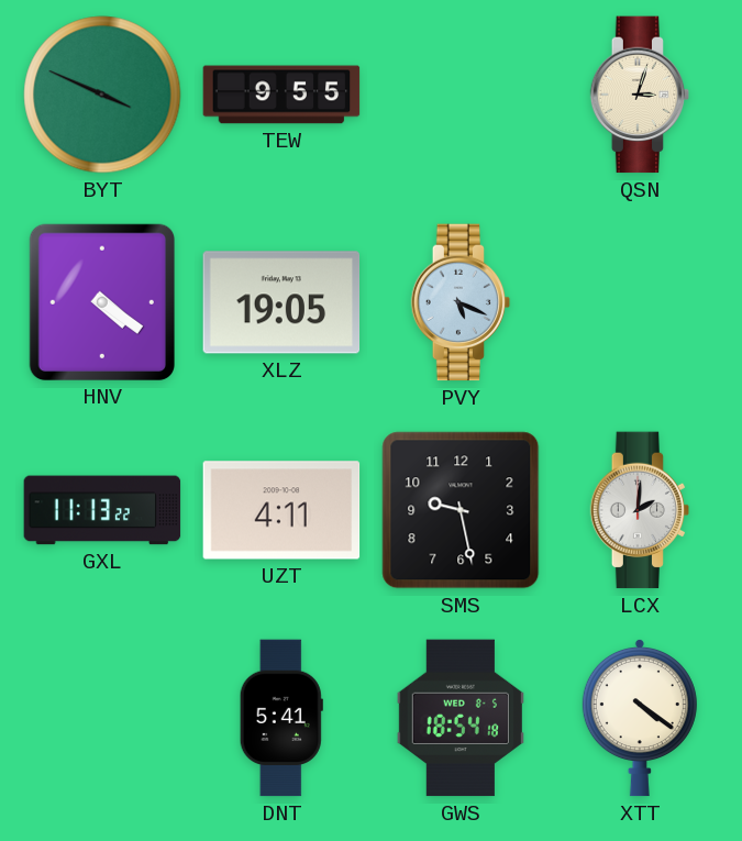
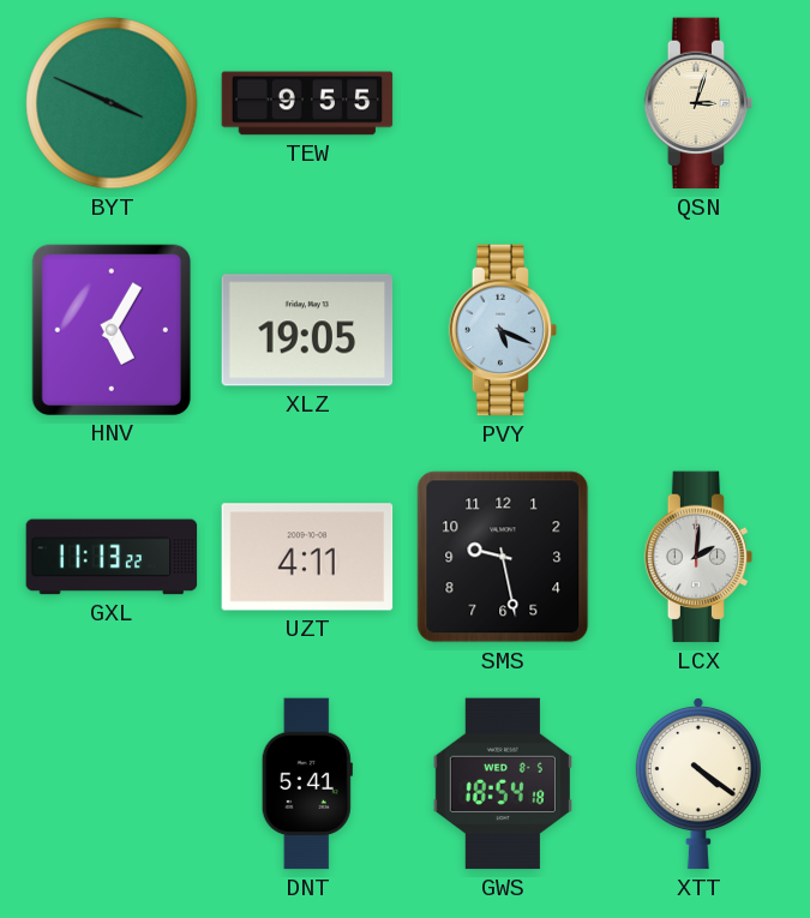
HNV: 4:21 -> 5:05 (110, 329)
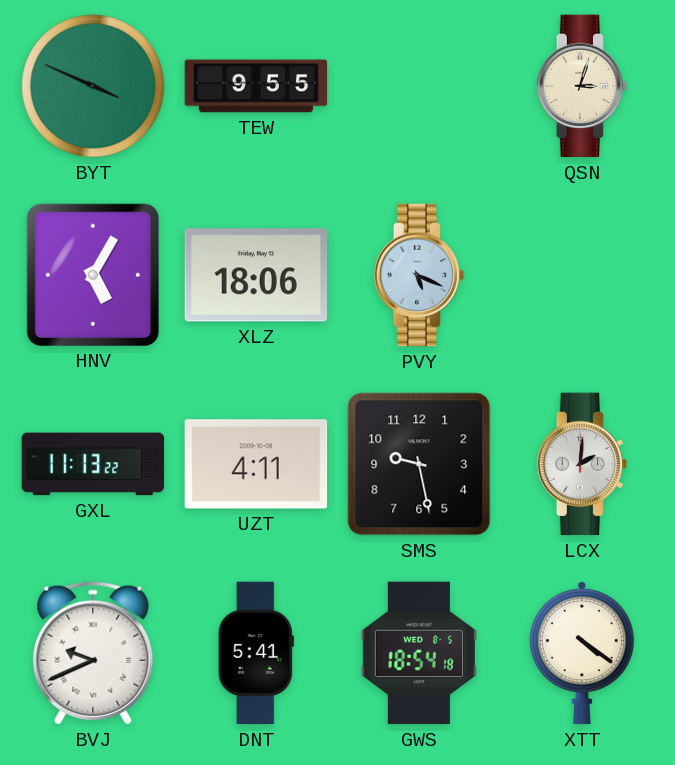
XLZ: 19:05 -> 18:06 (256, 275)
BVJ: none -> 9:41 (93, 653)
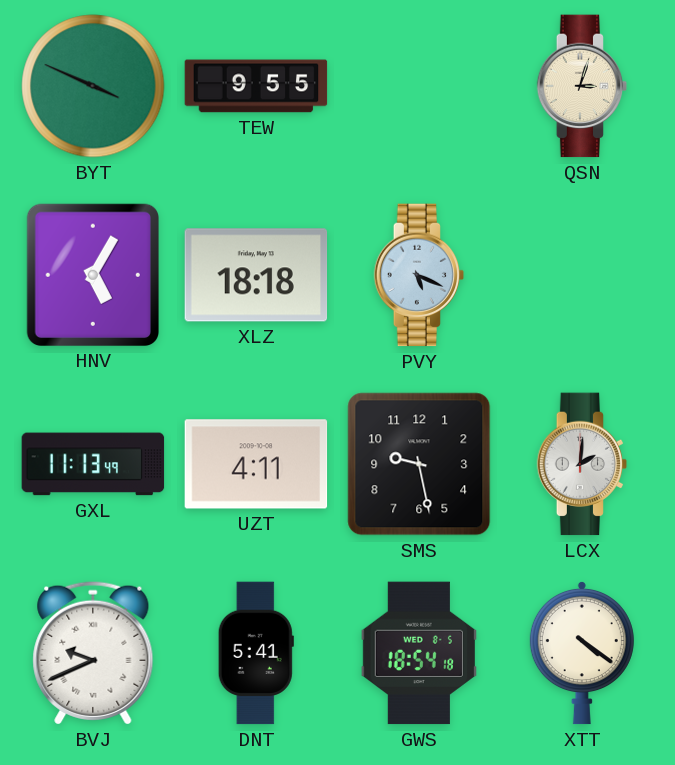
XLZ: 18:06 -> 18:18 (256, 275)
GXL: 11:13:22 -> 11:13:49 (93, 464)
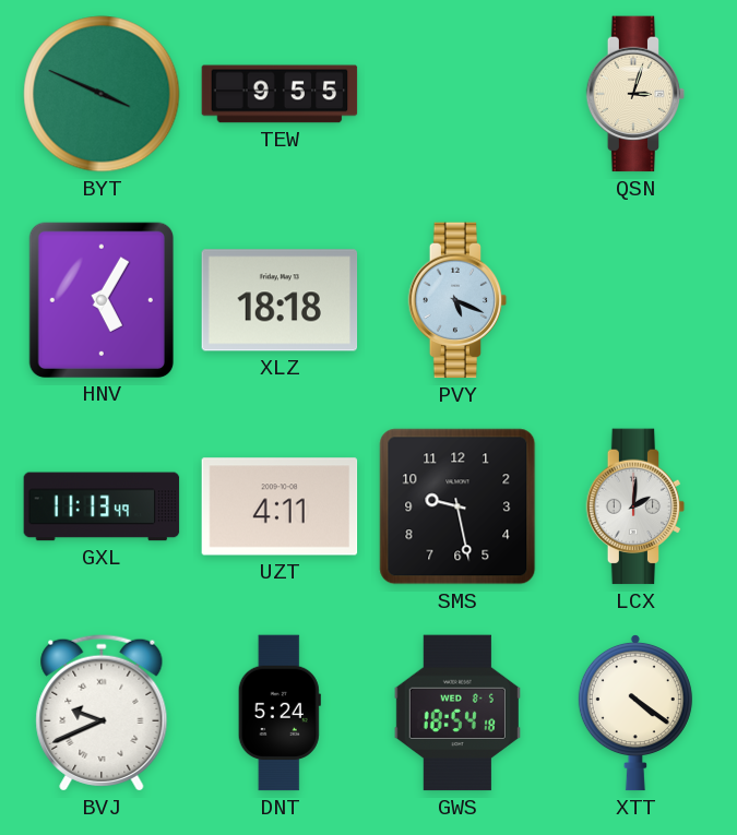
DNT: 5:41 -> 5:24 (280, 713)
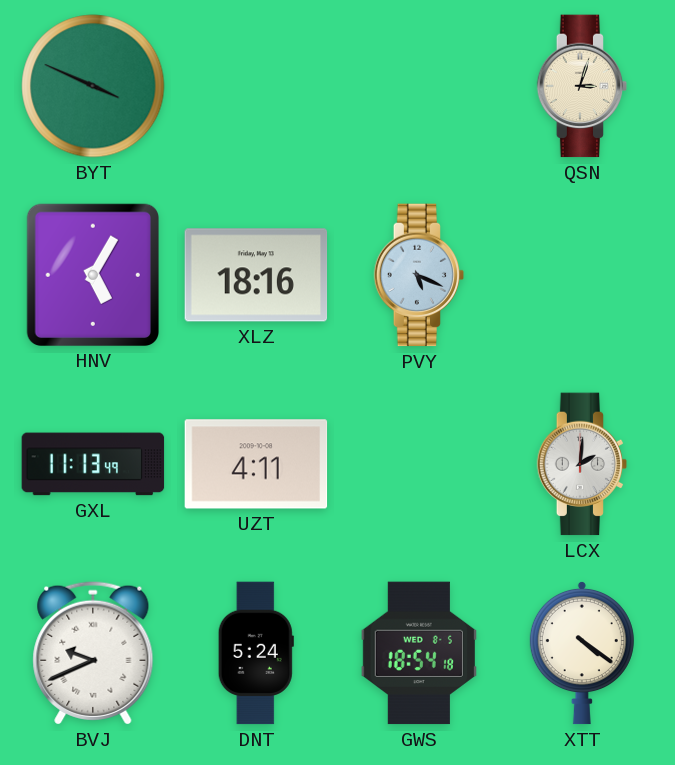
TEW: 9:55 -> none (280, 94)
XLZ: 18:18 -> 18:16 (256, 275)
SMS: 9:28 -> none (457, 506)
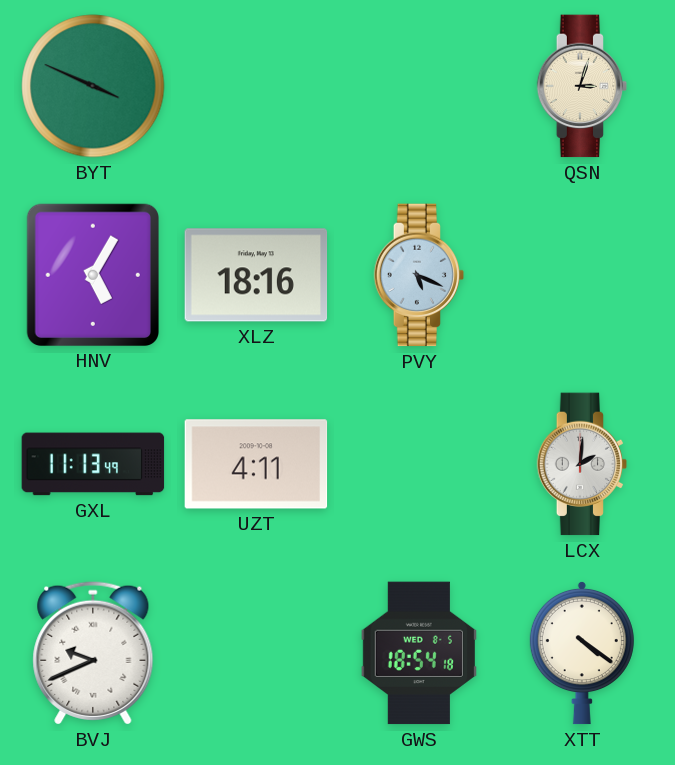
DNT: 5:24 -> none (256, 653)
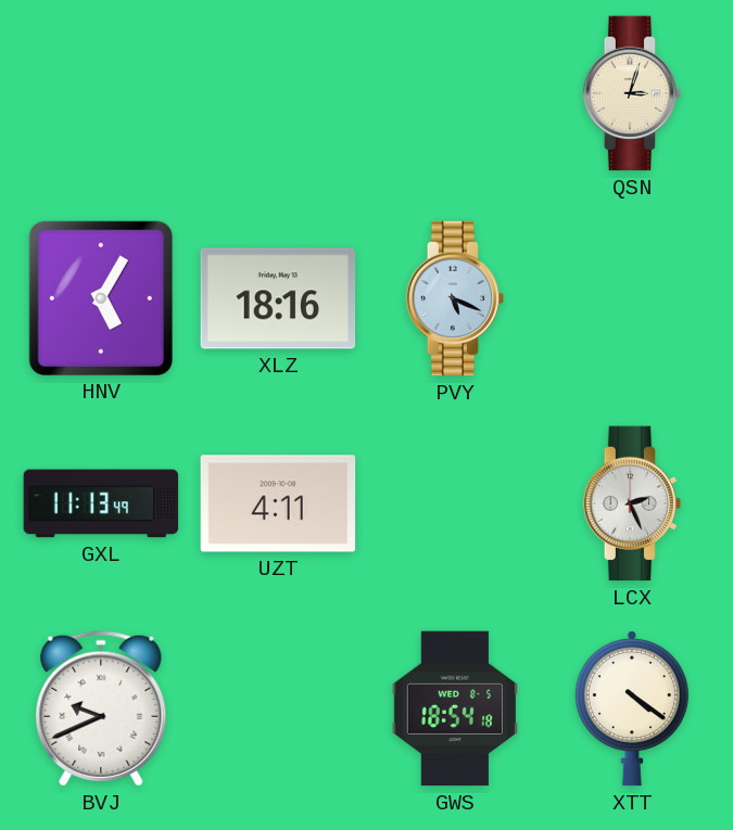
BYT: 3:49 -> none (93, 86)
LCX: 2:01 -> 2:26 (632, 503)
